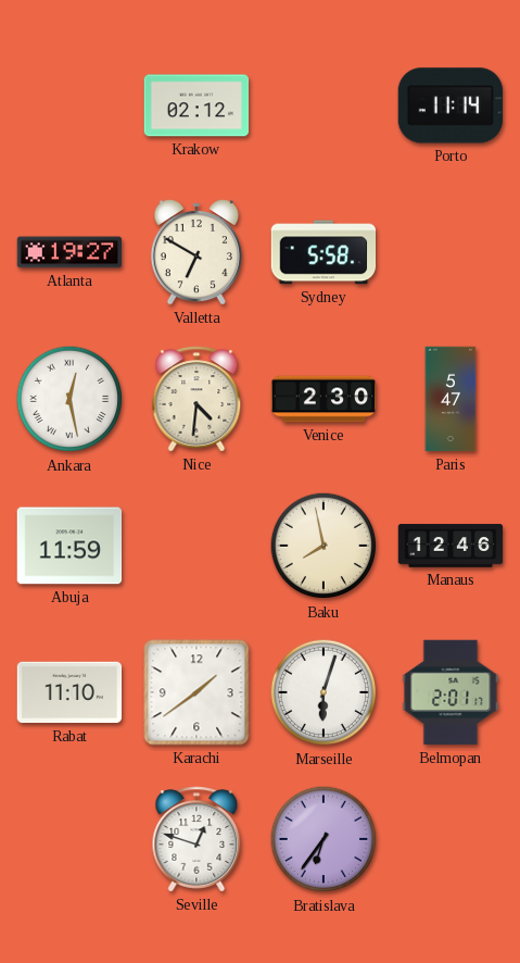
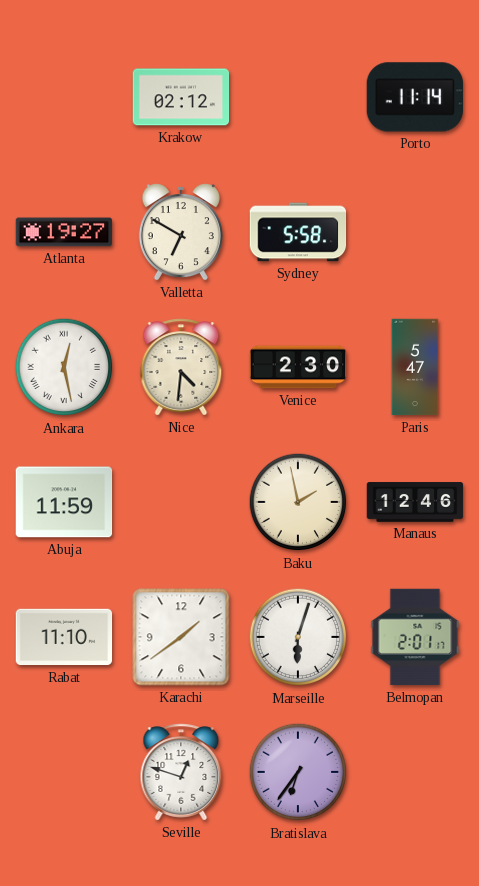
Baku: 7:58 -> 1:58 (298, 502)
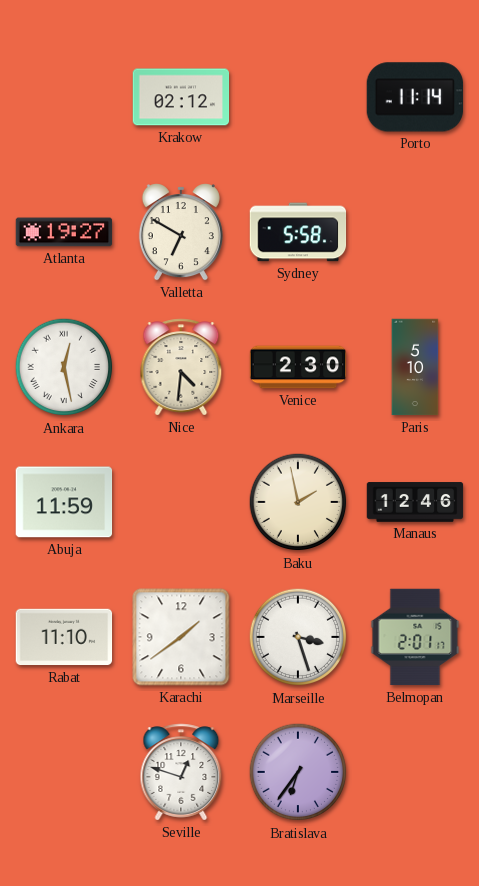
Paris: 5:47 -> 5:10 (415, 367)
Marseille: 6:03 -> 3:27 (298, 637)
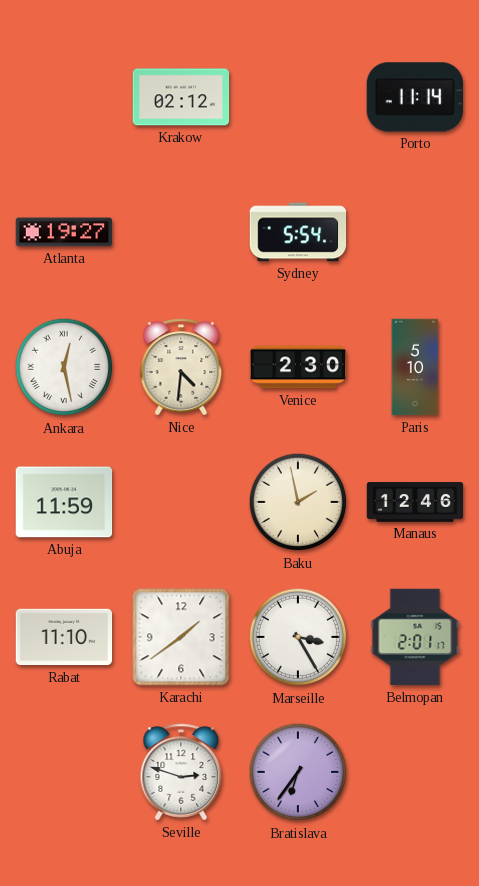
Valletta: 6:50 -> none (181, 232)
Sydney: 5:58 -> 5:54 (298, 232)
Marseille: 3:27 -> 3:25 (298, 637)
Seville: 12:48 -> 2:48 (181, 772)
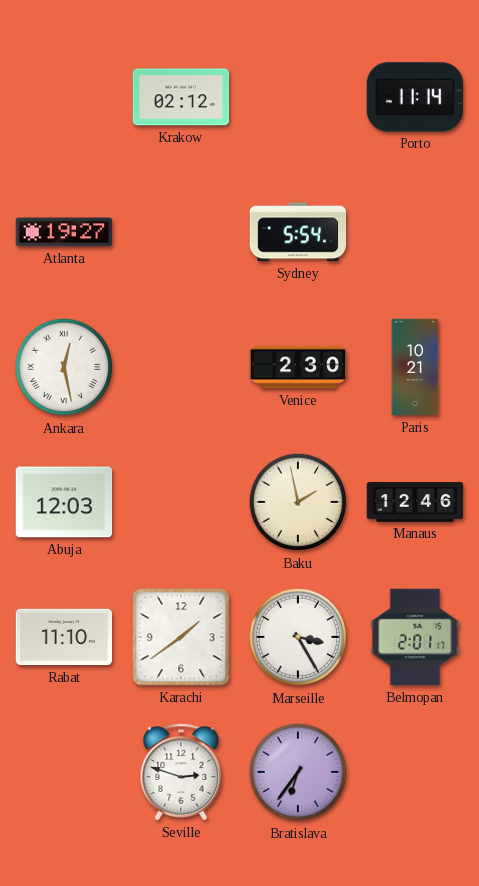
Nice: 4:31 -> none (181, 367)
Paris: 5:10 -> 10:21 (415, 367)
Abuja: 11:59 -> 12:03 (64, 502)
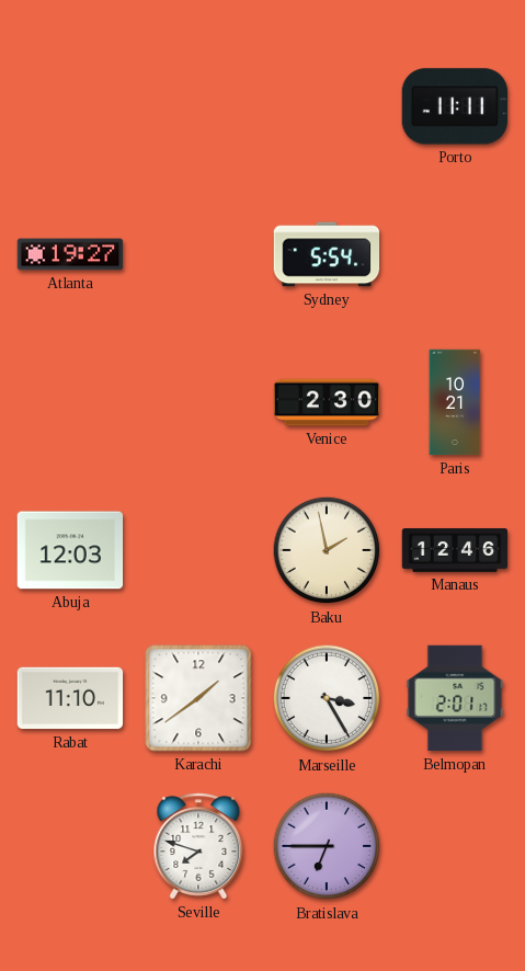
Krakow: 02:12 -> none (181, 97)
Porto: 11:14 -> 11:11 (455, 106)
Ankara: 12:28 -> none (64, 367)
Seville: 2:48 -> 7:48 (198, 846)
Bratislava: 6:36 -> 6:45 (327, 846)
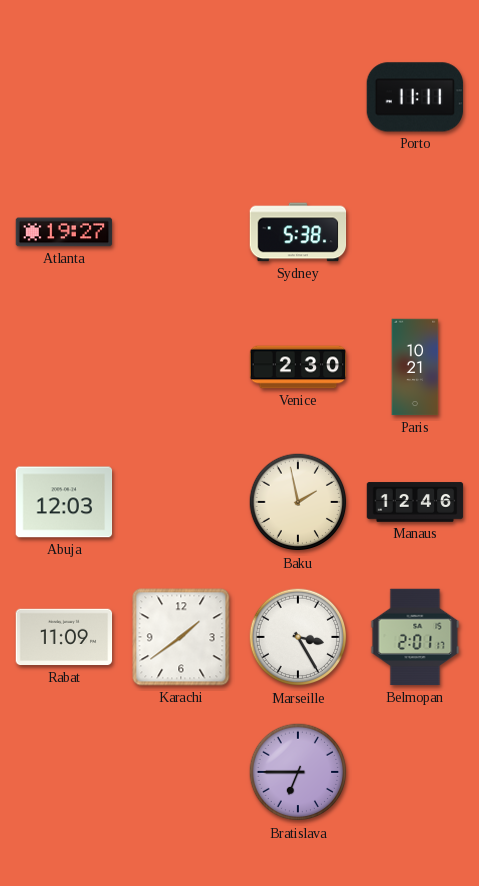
Sydney: 5:54 -> 5:38 (298, 232)
Rabat: 11:10 -> 11:09 (64, 637)
Seville: 7:48 -> none (198, 846)
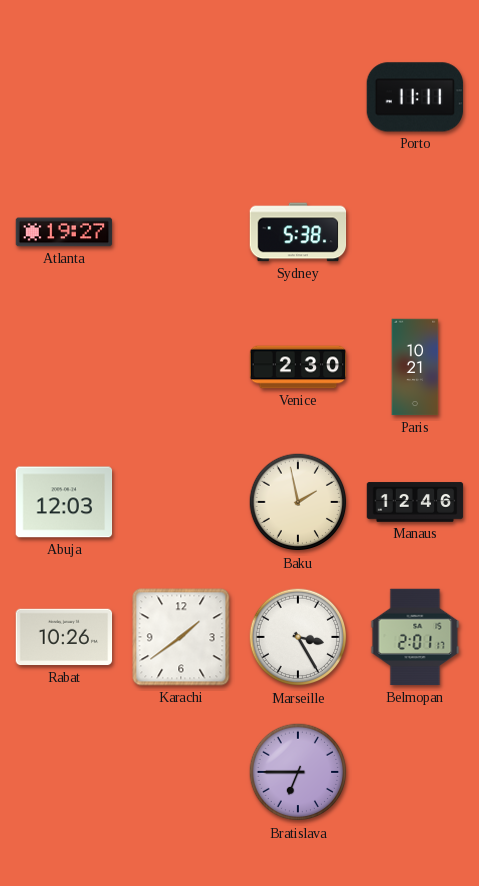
Rabat: 11:09 -> 10:26 (64, 637)
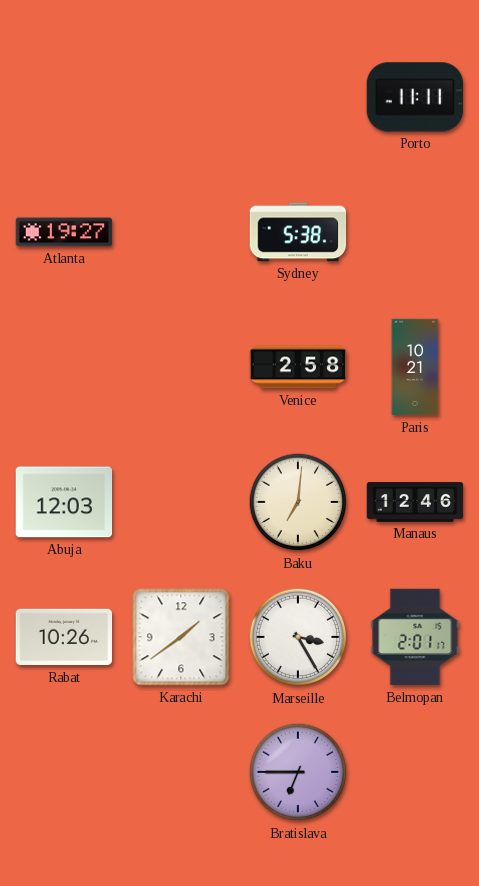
Venice: 2:30 -> 2:58 (298, 367)
Baku: 1:58 -> 7:01 (298, 502)
